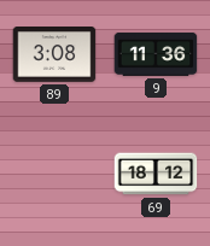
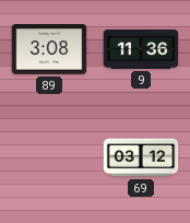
69: 18:12 -> 03:12 (141, 157)
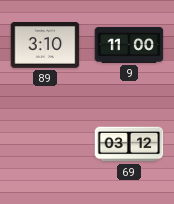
89: 3:08 -> 3:10 (45, 46)
9: 11:36 -> 11:00 (129, 45)
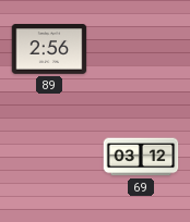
89: 3:10 -> 2:56 (49, 50)
9: 11:00 -> none (129, 45)
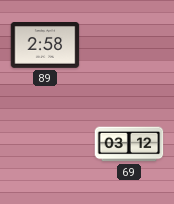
89: 2:56 -> 2:58 (45, 46)
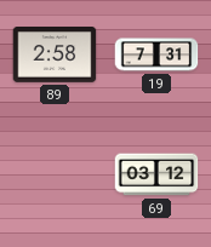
19: none -> 7:31 (156, 54)
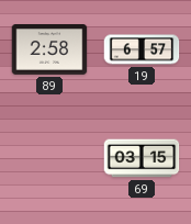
19: 7:31 -> 6:57 (142, 49)
69: 03:12 -> 03:15 (142, 158)
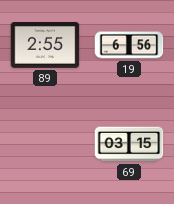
89: 2:58 -> 2:55 (45, 46)
19: 6:57 -> 6:56 (129, 45)
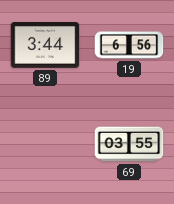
89: 2:55 -> 3:44 (45, 46)
69: 03:15 -> 03:55 (129, 144)
